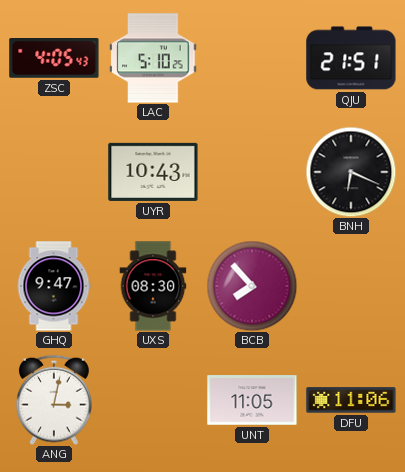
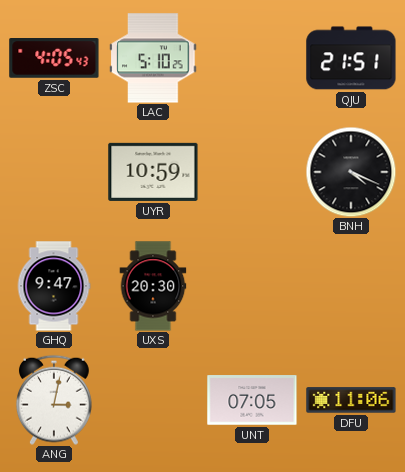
UYR: 10:43 -> 10:59 (153, 172)
BNH: 6:19 -> 4:19 (351, 172)
UXS: 08:30 -> 20:30 (153, 286)
BCB: 7:53 -> none (252, 286)
UNT: 11:05 -> 07:05 (252, 400)
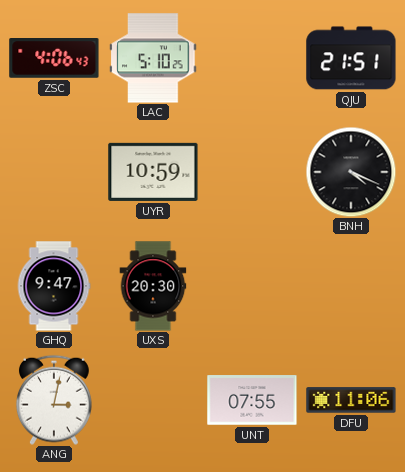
ZSC: 4:05 -> 4:06 (54, 58)
UNT: 07:05 -> 07:55 (252, 400)
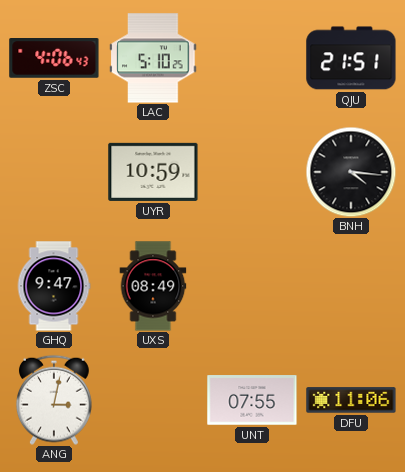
BNH: 4:19 -> 4:16 (351, 172)
UXS: 20:30 -> 08:49 (153, 286)
